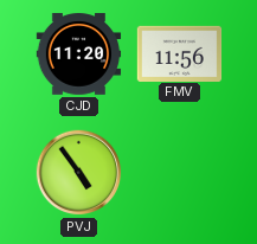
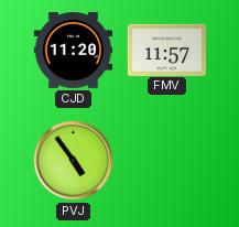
FMV: 11:56 -> 11:57 (167, 50)
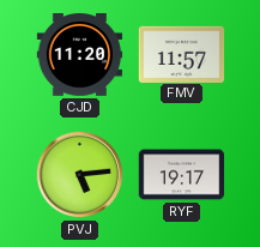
PVJ: 4:54 -> 5:14 (80, 175)
RYF: none -> 19:17 (182, 175)
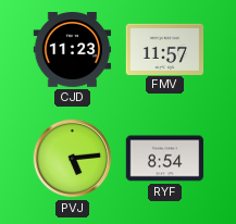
CJD: 11:20 -> 11:23 (73, 50)
RYF: 19:17 -> 8:54 (165, 159)
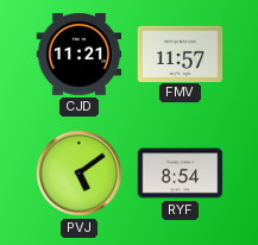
CJD: 11:23 -> 11:21 (80, 55)
PVJ: 5:14 -> 5:09 (80, 174)
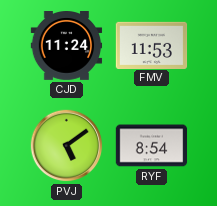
CJD: 11:21 -> 11:24 (67, 46)
FMV: 11:57 -> 11:53 (152, 45)
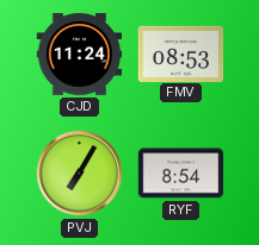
FMV: 11:53 -> 08:53 (181, 54)
PVJ: 5:09 -> 7:05 (80, 174)
